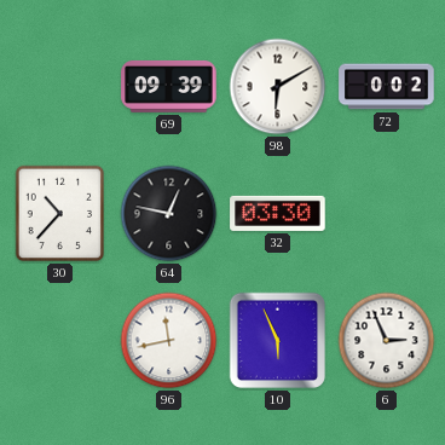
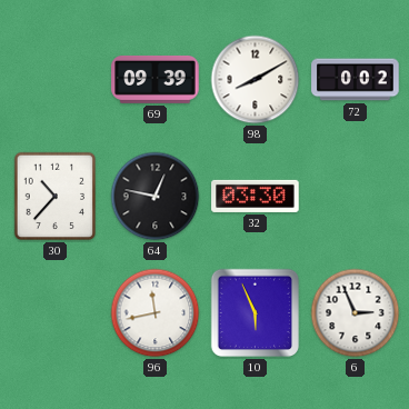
98: 6:10 -> 8:10 (256, 80)
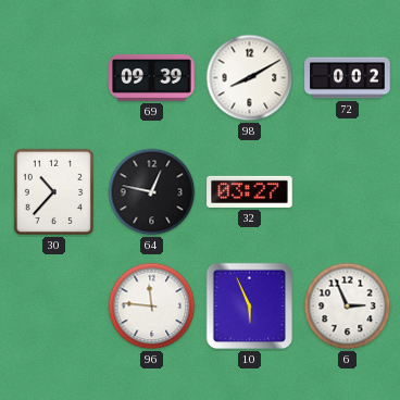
32: 03:30 -> 03:27 (250, 191)
96: 11:43 -> 11:46 (152, 307)
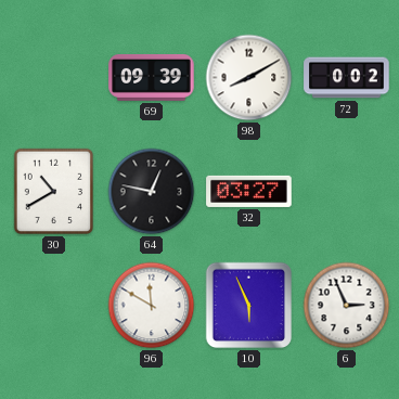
30: 10:37 -> 10:40 (54, 192)
96: 11:46 -> 11:50 (152, 306)
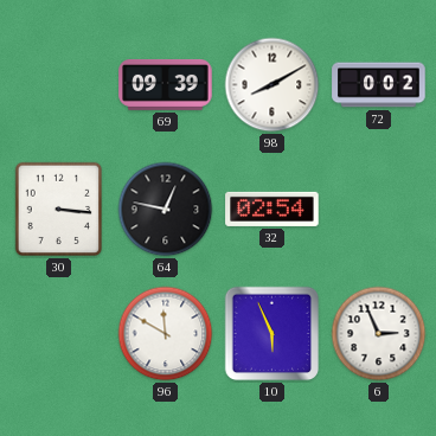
30: 10:40 -> 3:16 (59, 210)
32: 03:27 -> 02:54 (272, 209)
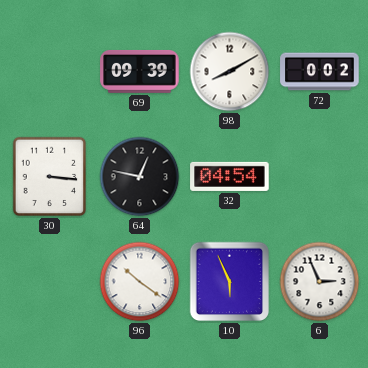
32: 02:54 -> 04:54 (230, 176)
96: 11:50 -> 10:21 (140, 282)
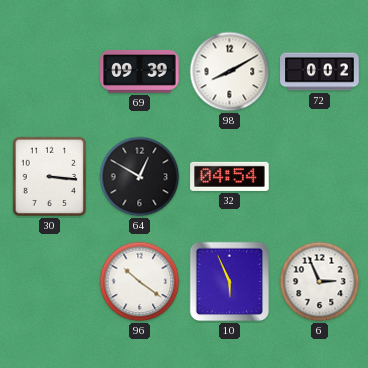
64: 12:47 -> 12:50 (140, 177)
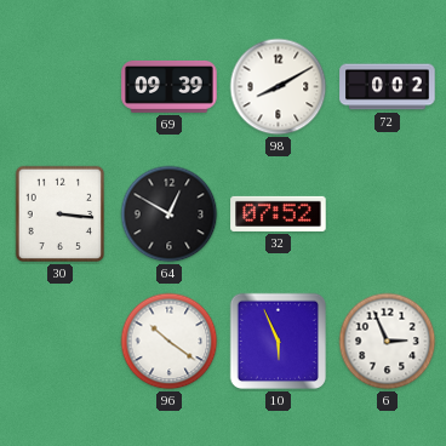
32: 04:54 -> 07:52 (279, 213)
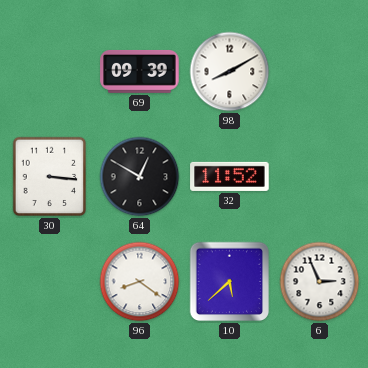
72: 0:02 -> none (388, 87)
32: 07:52 -> 11:52 (230, 176)
96: 10:21 -> 8:21 (140, 282)
10: 5:56 -> 5:38 (230, 282)
